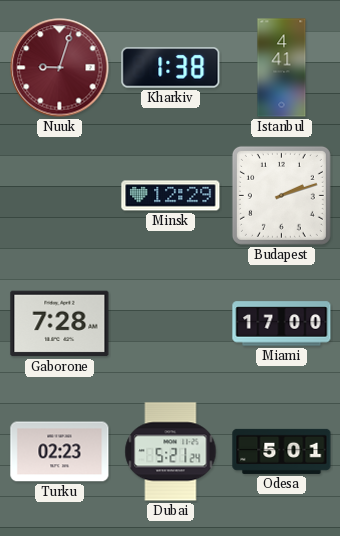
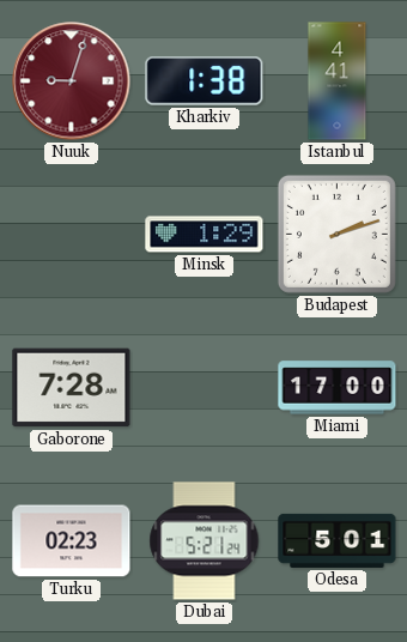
Minsk: 12:29 -> 1:29 (205, 235)
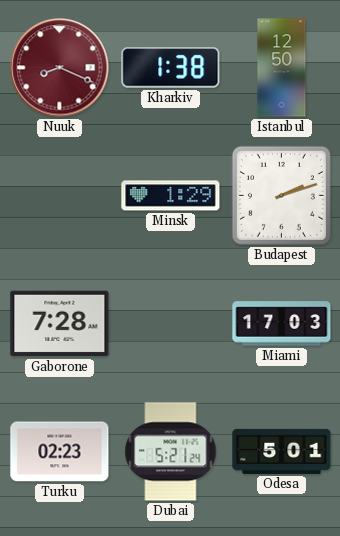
Nuuk: 9:03 -> 8:19 (60, 68)
Istanbul: 4:41 -> 12:50 (282, 68)
Miami: 17:00 -> 17:03 (282, 324)
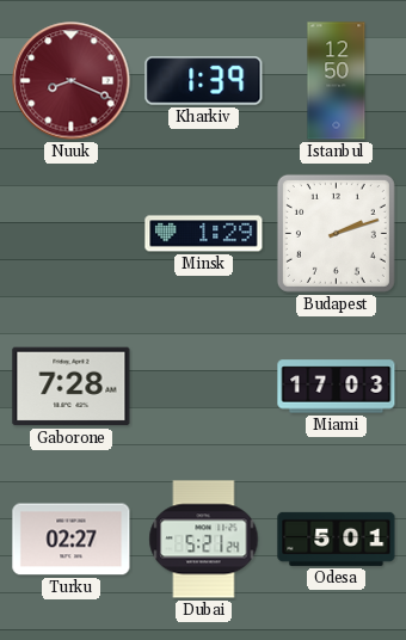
Kharkiv: 1:38 -> 1:39 (204, 81)
Turku: 02:23 -> 02:27 (72, 540)
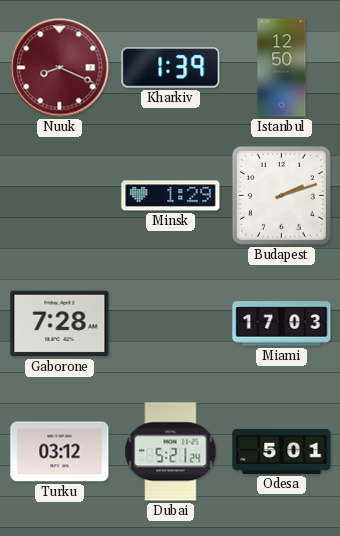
Turku: 02:27 -> 03:12 (60, 452)
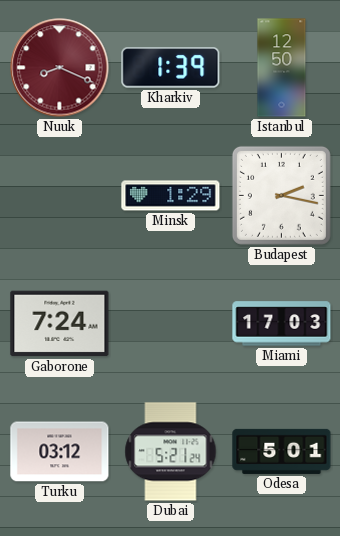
Budapest: 2:12 -> 2:17 (281, 195)
Gaborone: 7:28 -> 7:24 (60, 324)
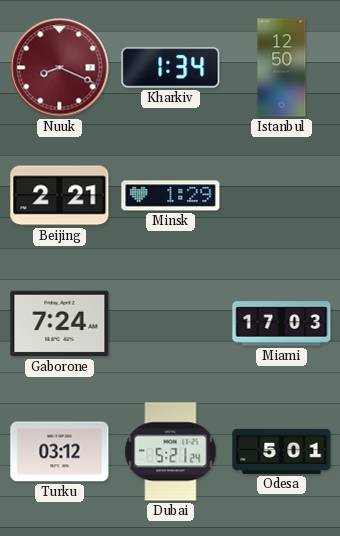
Kharkiv: 1:39 -> 1:34 (171, 68)
Beijing: none -> 2:21 (60, 196)
Budapest: 2:17 -> none (281, 195)
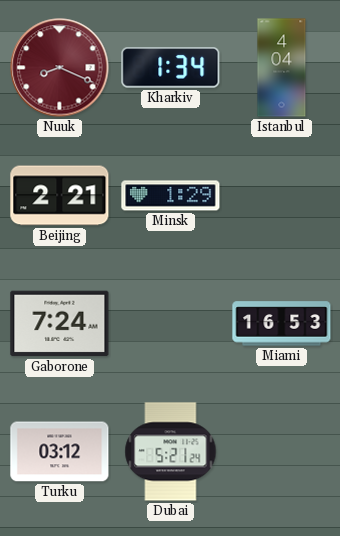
Istanbul: 12:50 -> 4:04 (282, 68)
Miami: 17:03 -> 16:53 (282, 324)
Odesa: 5:01 -> none (282, 451)
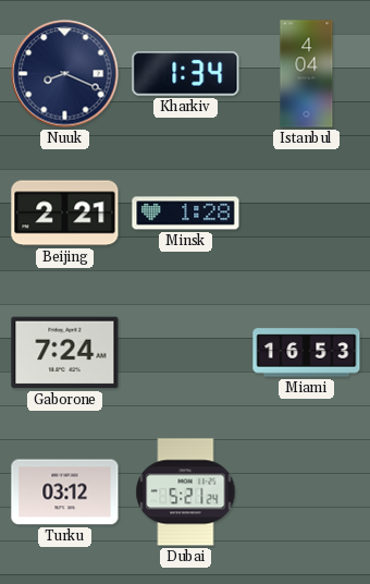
Nuuk dial: burgundy -> navy (65, 74)
Minsk: 1:29 -> 1:28 (186, 214)
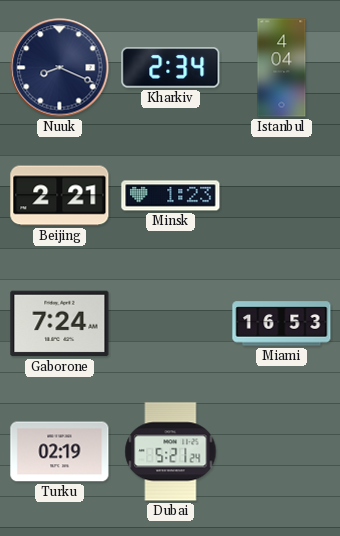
Kharkiv: 1:34 -> 2:34 (171, 68)
Minsk: 1:28 -> 1:23 (171, 196)
Turku: 03:12 -> 02:19 (60, 452)
